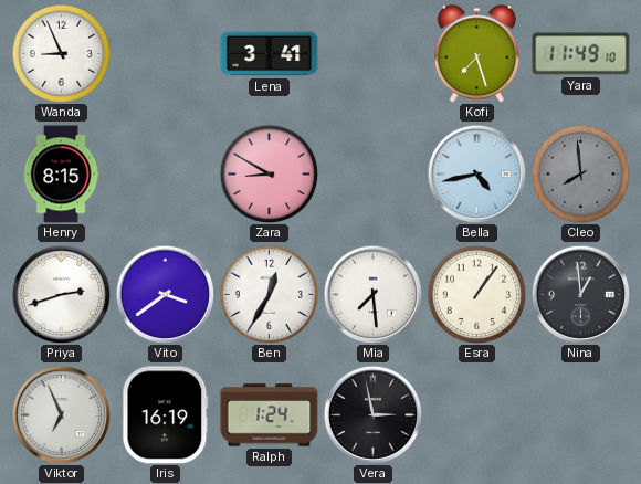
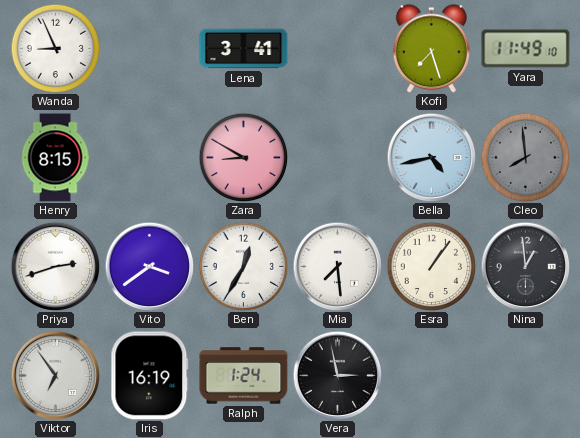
Viktor: 6:56 -> 6:54 (55, 375)
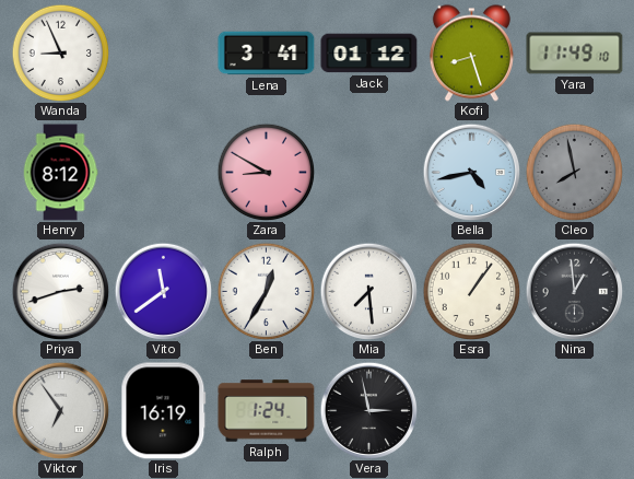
Jack: none -> 01:12 (369, 54)
Kofi: 7:27 -> 8:27 (471, 54)
Henry: 8:15 -> 8:12 (60, 173)
Cleo: 7:59 -> 7:58 (574, 172)
Vito: 3:39 -> 11:39 (163, 291)
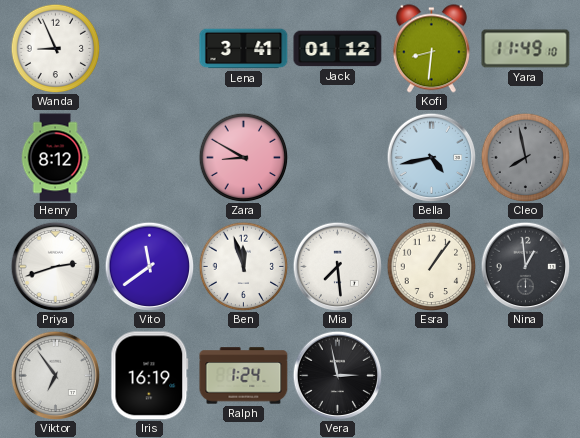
Kofi: 8:27 -> 8:31 (431, 49)
Ben: 12:35 -> 11:57 (243, 266)
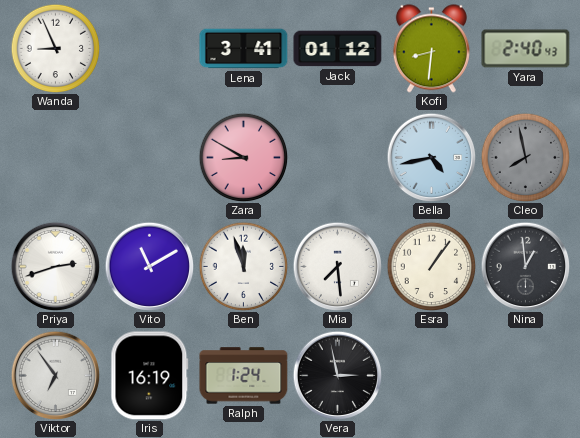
Yara: 11:49 -> 2:40 (526, 49)
Henry: 8:12 -> none (55, 158)
Vito: 11:39 -> 11:10 (149, 266)
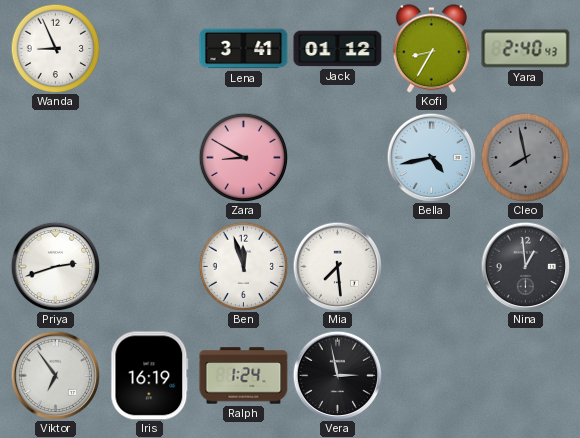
Kofi: 8:31 -> 8:35 (431, 49)
Vito: 11:10 -> none (149, 266)
Esra: 1:06 -> none (431, 266)
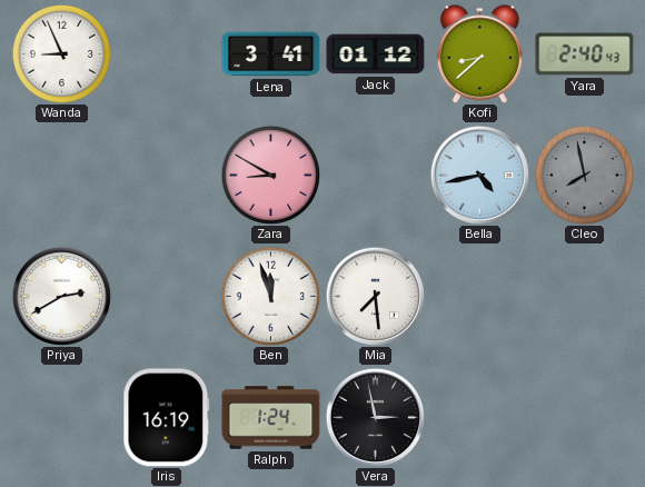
Kofi: 8:35 -> 8:38 (479, 54)
Priya: 2:42 -> 2:40 (61, 296)
Nina: 12:59 -> none (525, 266)
Viktor: 6:54 -> none (55, 375)
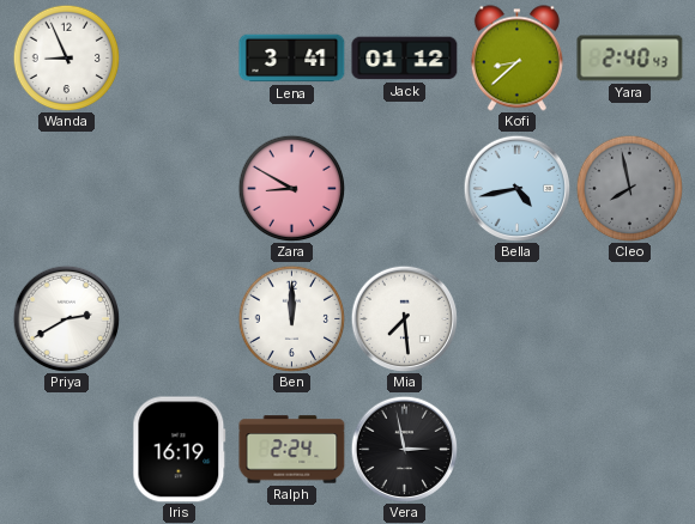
Ben: 11:57 -> 12:00 (291, 318)
Ralph: 1:24 -> 2:24 (292, 450)
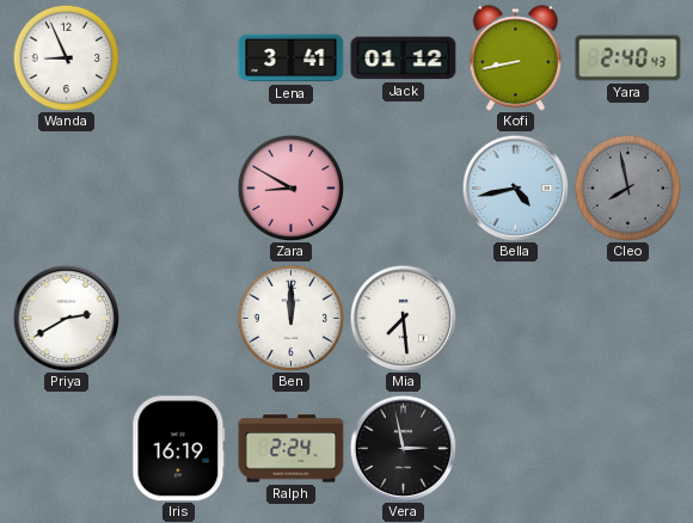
Kofi: 8:38 -> 8:43 (515, 59)
